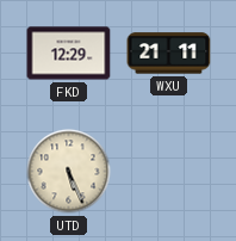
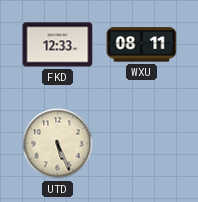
FKD: 12:29 -> 12:33 (58, 45)
WXU: 21:11 -> 08:11 (142, 45)
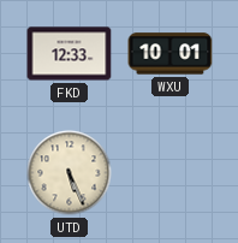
WXU: 08:11 -> 10:01 (171, 54)
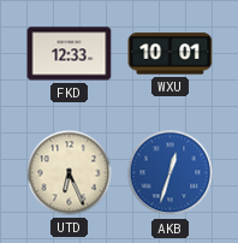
UTD: 5:26 -> 6:26 (70, 173)
AKB: none -> 12:33 (171, 173)
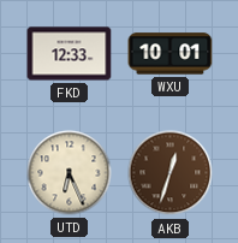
AKB dial: blue -> brown (171, 173)
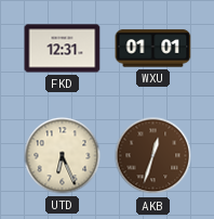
FKD: 12:33 -> 12:31 (63, 49)
WXU: 10:01 -> 01:01 (153, 49)
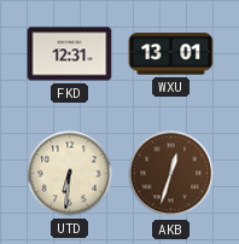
WXU: 01:01 -> 13:01 (171, 54)
UTD: 6:26 -> 6:31 (70, 174)
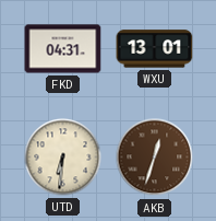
FKD: 12:31 -> 04:31 (63, 49)
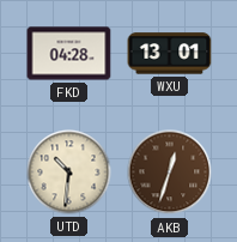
FKD: 04:31 -> 04:28 (69, 54)
UTD: 6:31 -> 10:31 (69, 173)
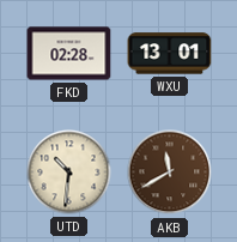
FKD: 04:28 -> 02:28 (69, 54)
AKB: 12:33 -> 11:40 (170, 173)
